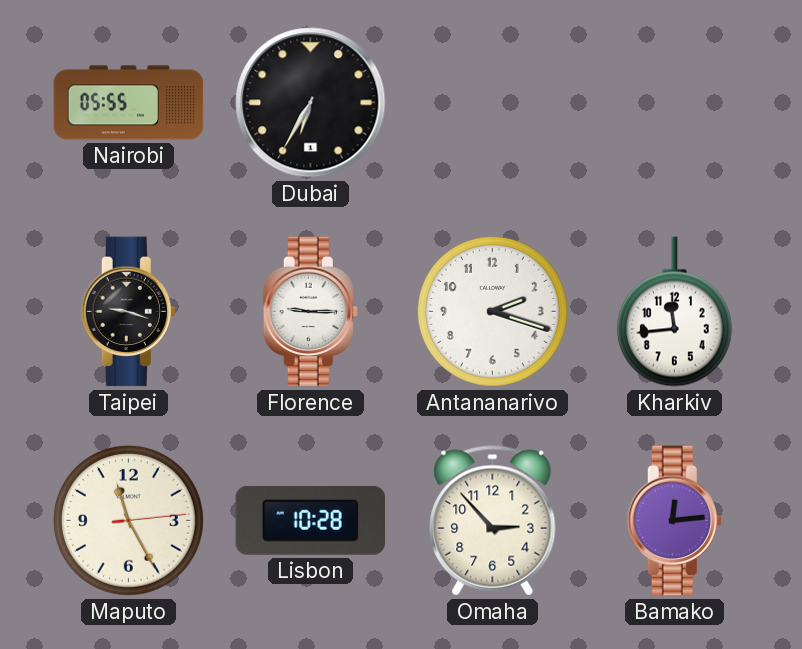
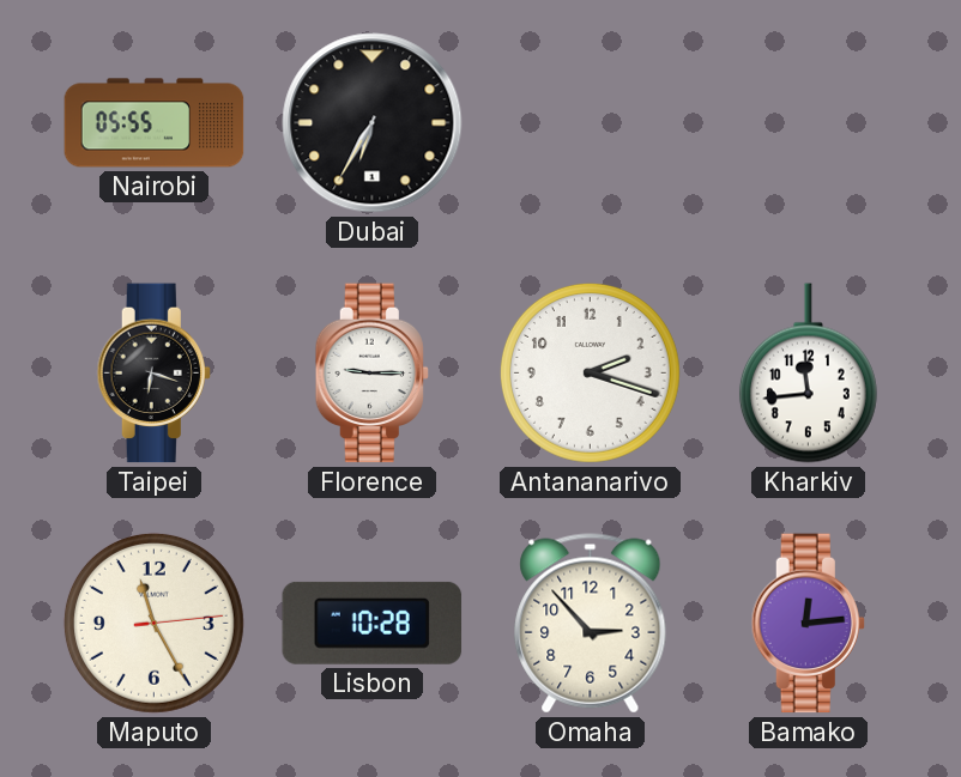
Taipei: 9:18 -> 6:18 (153, 374)
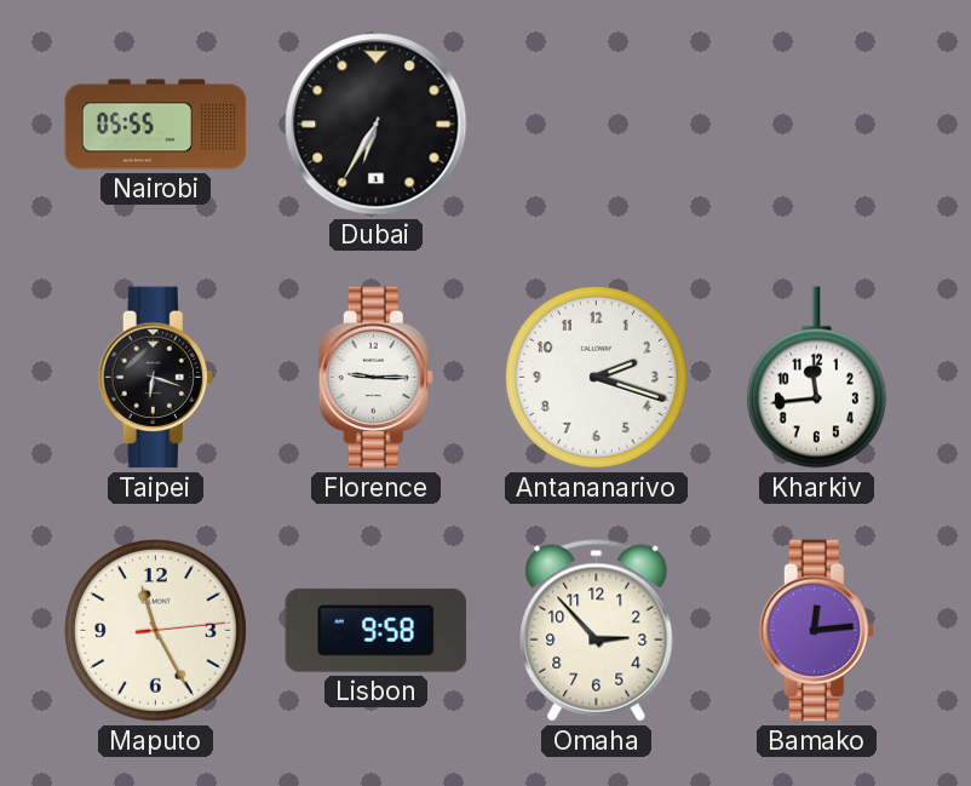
Lisbon: 10:28 -> 9:58 (377, 630)
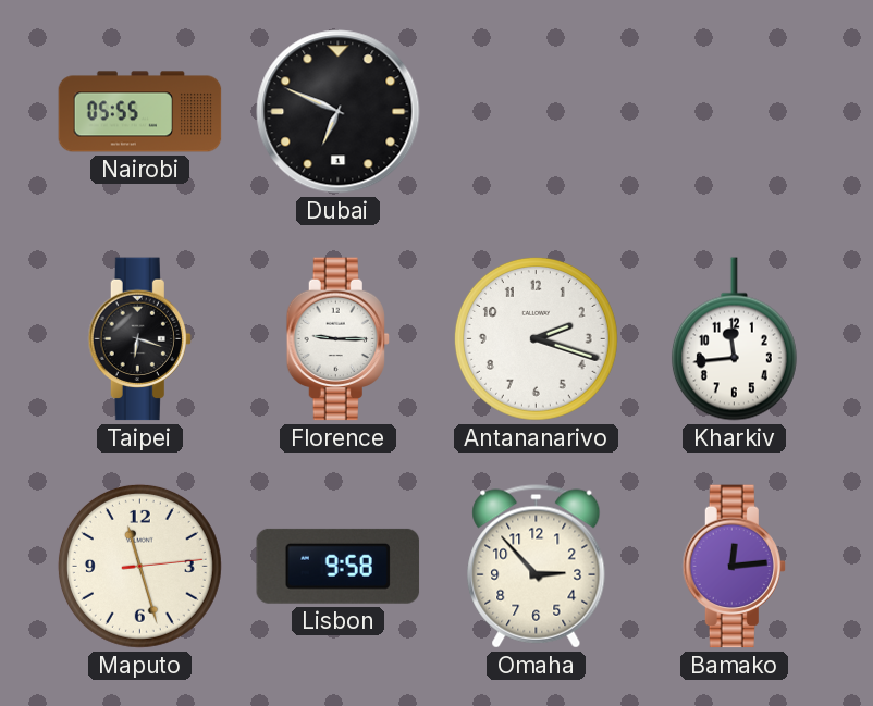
Dubai: 6:35 -> 6:49 (339, 112)
Maputo: 11:25 -> 11:27 (139, 566)
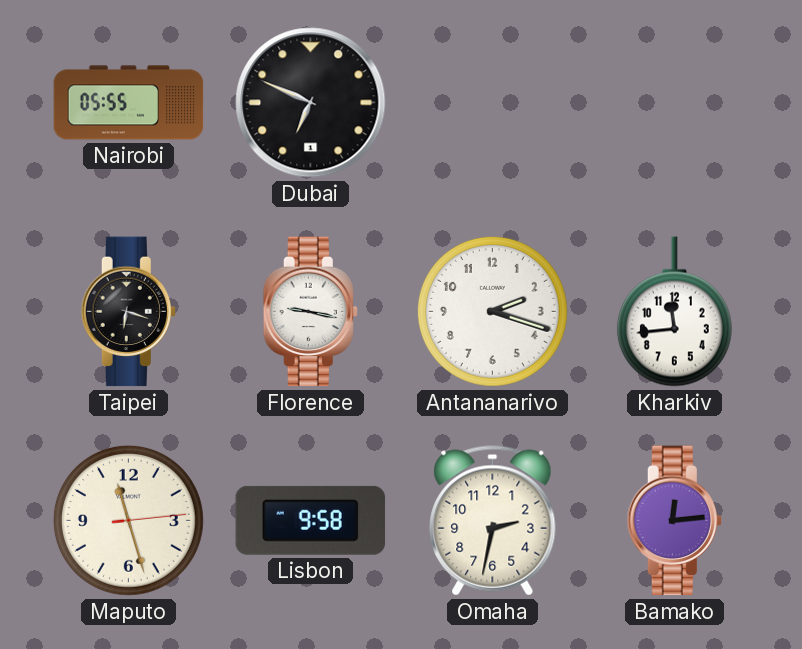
Florence: 9:15 -> 9:17 (310, 312)
Omaha: 2:53 -> 2:32 (493, 521)
